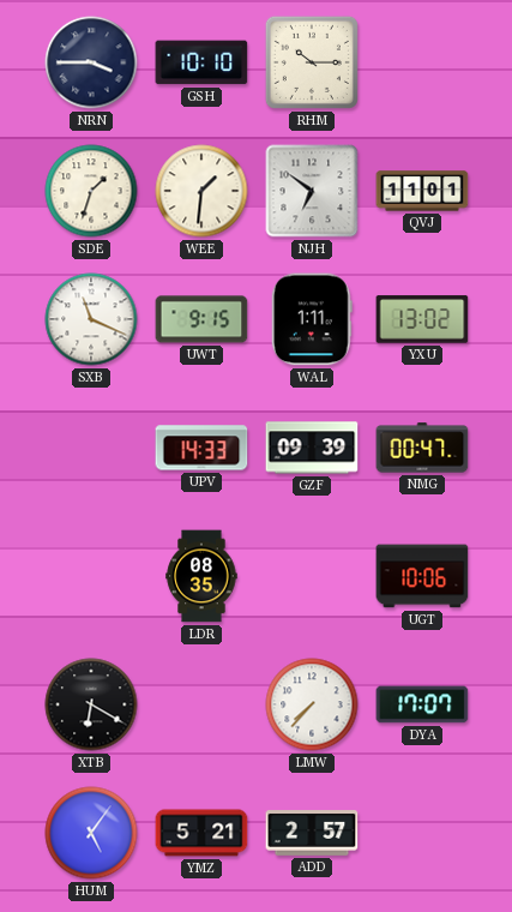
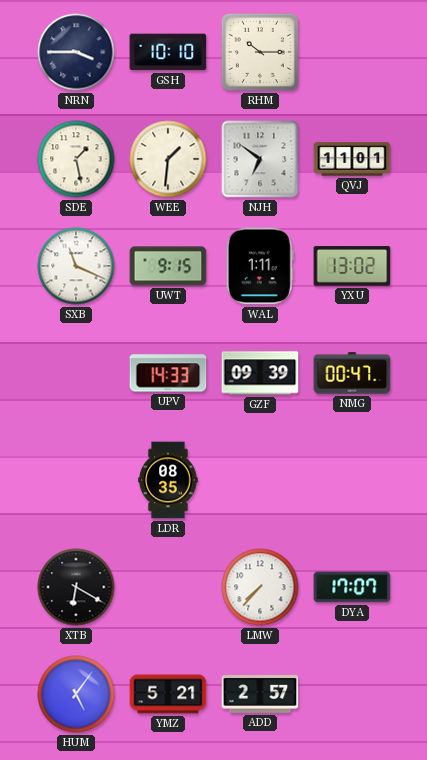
SDE: 1:33 -> 1:28 (76, 159)
UGT: 10:06 -> none (422, 576)
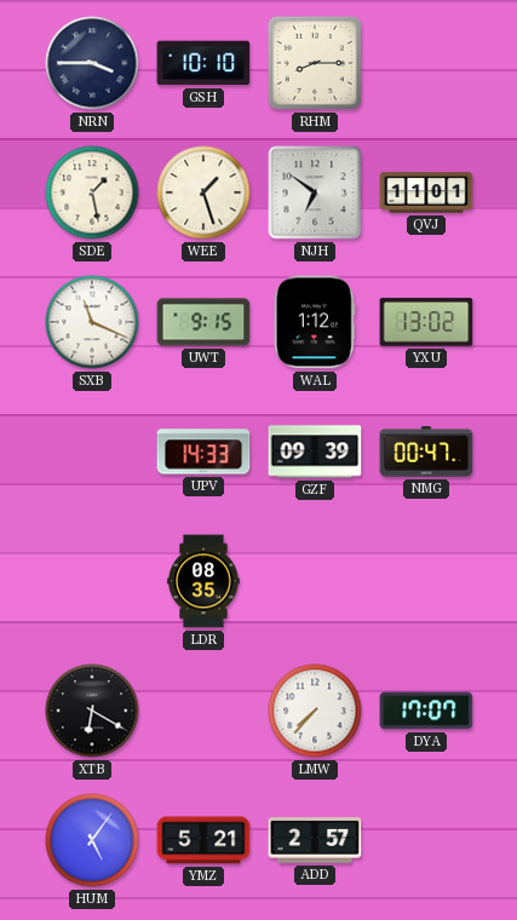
RHM: 10:15 -> 8:15 (315, 63)
WEE: 1:31 -> 1:27 (203, 192)
WAL: 1:11 -> 1:12 (315, 322)
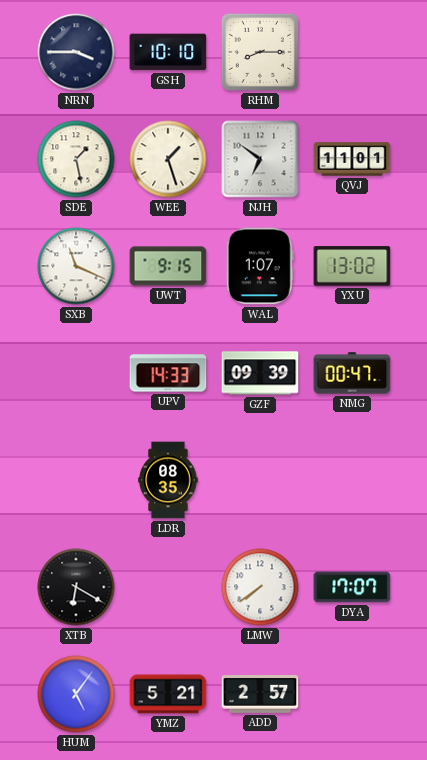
WAL: 1:12 -> 1:07 (260, 266)
LMW: 7:37 -> 7:39 (260, 587)
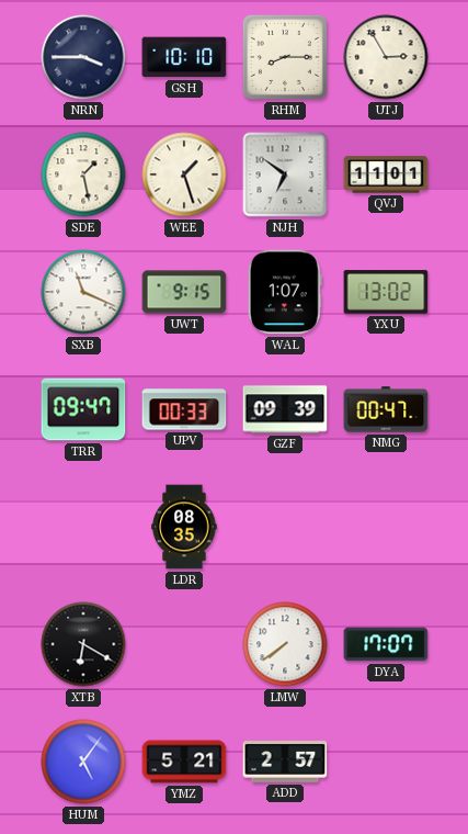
UTJ: none -> 2:55 (386, 57)
TRR: none -> 09:47 (83, 409)
UPV: 14:33 -> 00:33 (184, 409)
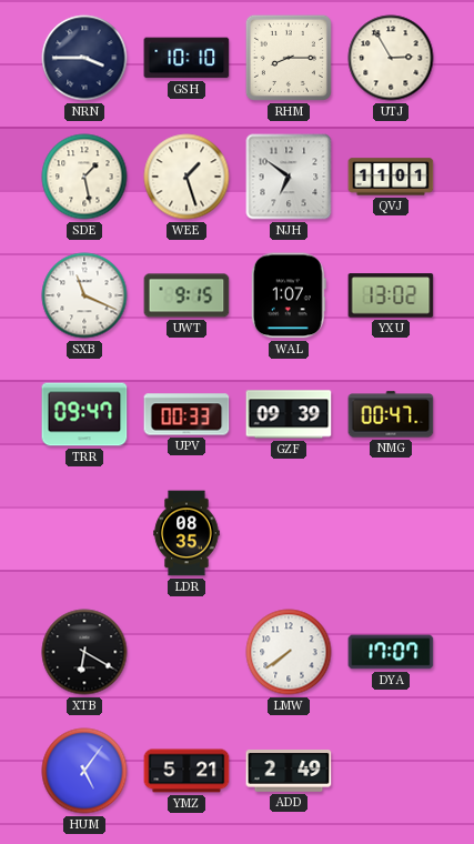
ADD: 2:57 -> 2:49 (289, 771)
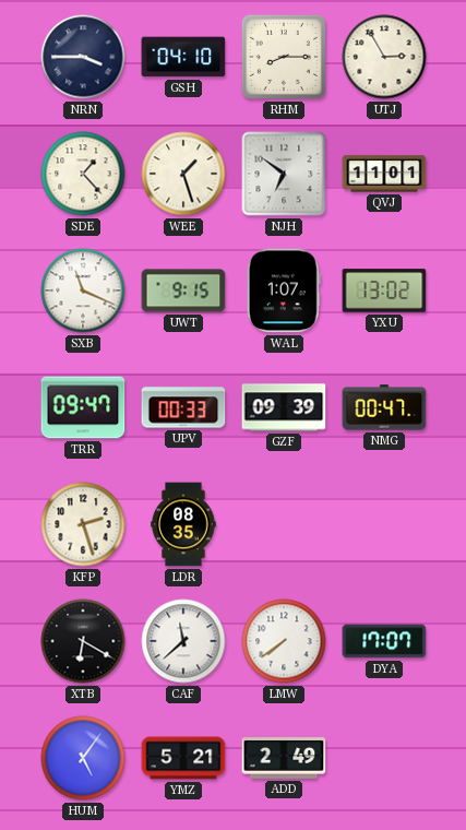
GSH: 10:10 -> 04:10 (183, 57)
SDE: 1:28 -> 1:23 (83, 174)
KFP: none -> 2:27 (83, 524)
CAF: none -> 11:38 (183, 641)
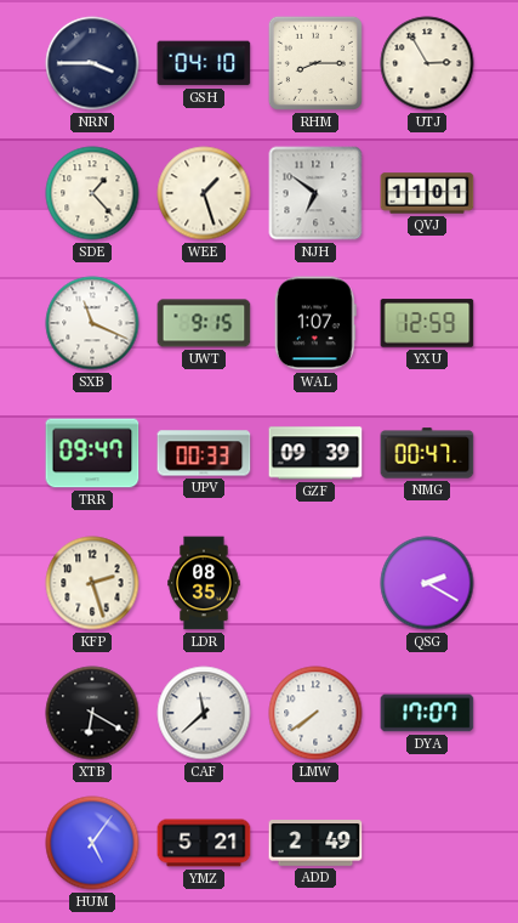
YXU: 13:02 -> 12:59 (427, 323)
QSG: none -> 2:20 (427, 583)
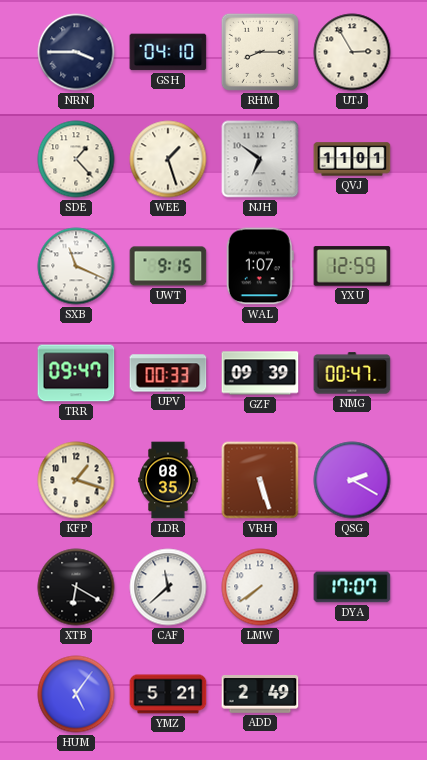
KFP: 2:27 -> 1:18 (76, 480)
VRH: none -> 5:27 (260, 480)
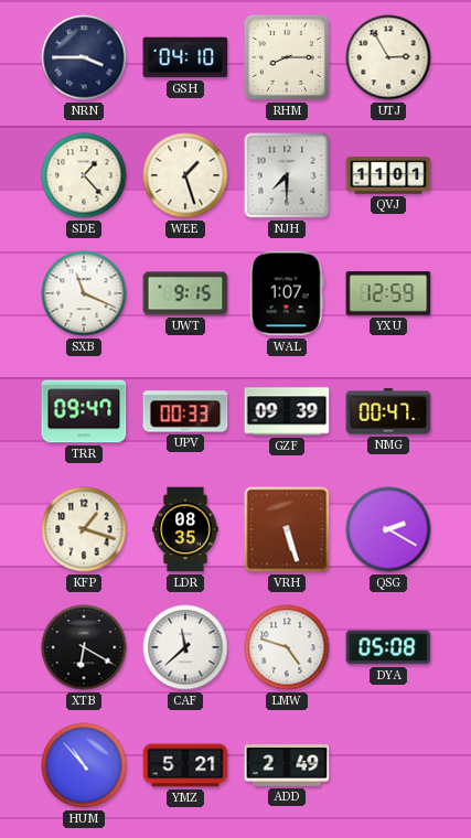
NJH: 6:51 -> 7:30 (287, 175)
LMW: 7:39 -> 4:48 (287, 647)
DYA: 17:07 -> 05:08 (388, 647)
HUM: 5:06 -> 10:53 (84, 765)
